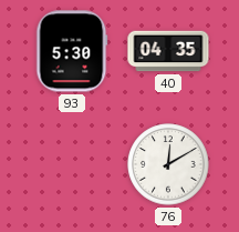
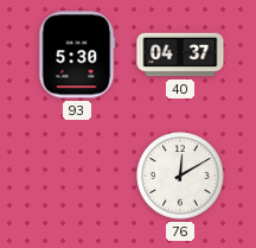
40: 04:35 -> 04:37 (180, 55)
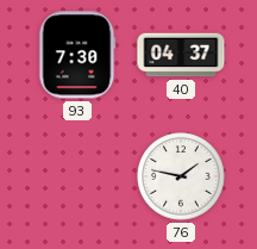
93: 5:30 -> 7:30 (77, 55)
76: 12:10 -> 1:47 (181, 176)
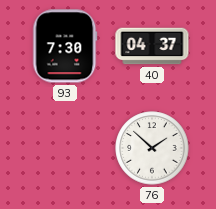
76: 1:47 -> 1:52 (152, 148)
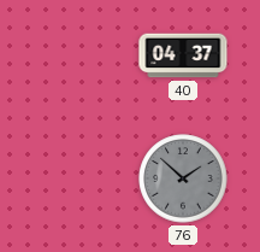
93: 7:30 -> none (65, 46)
76 dial: white -> grey (183, 178)
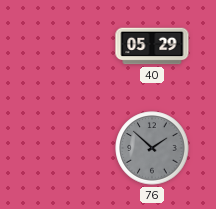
40: 04:37 -> 05:29 (152, 46)
